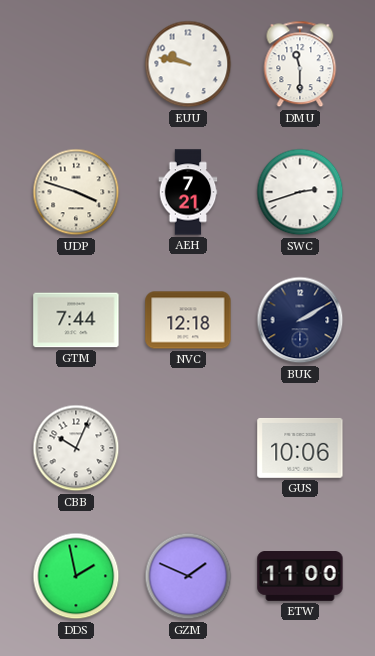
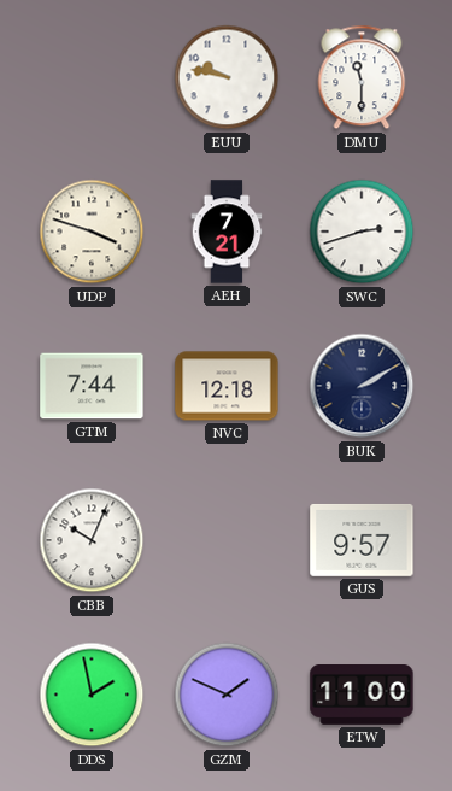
GUS: 10:06 -> 9:57 (362, 540)
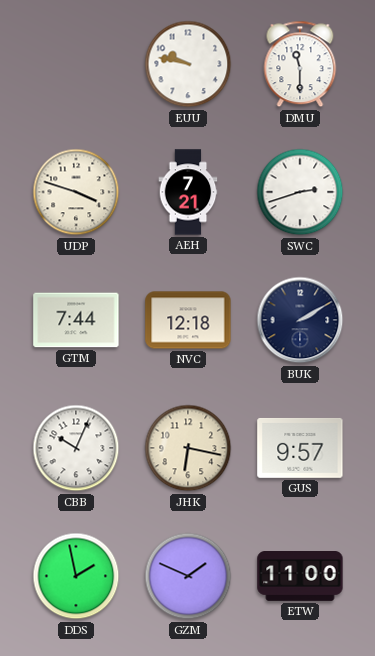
JHK: none -> 6:17 (188, 448)
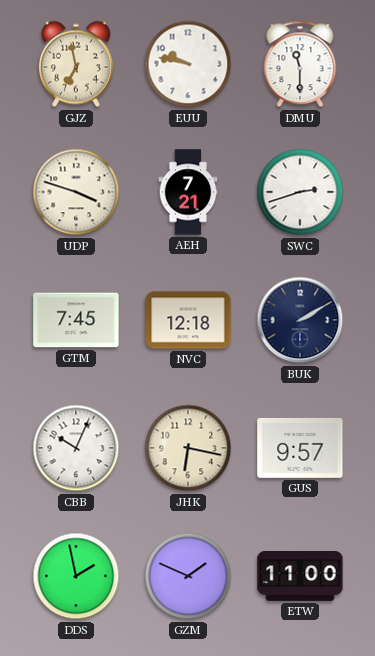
GJZ: none -> 6:58 (76, 64)
GTM: 7:44 -> 7:45 (76, 320)
